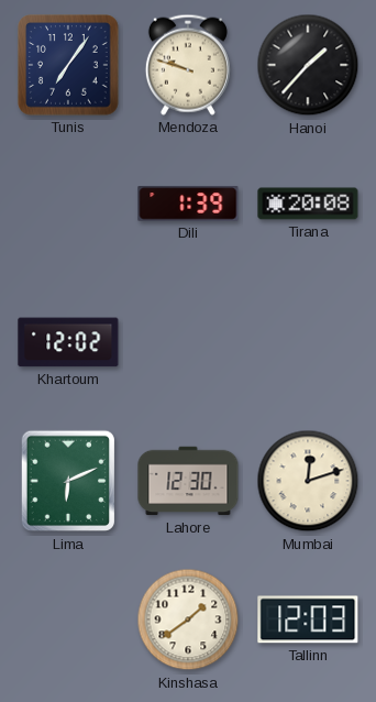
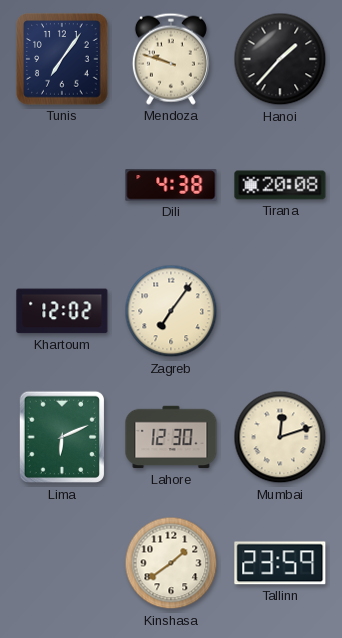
Dili: 1:39 -> 4:38 (171, 185)
Zagreb: none -> 7:06 (171, 311)
Tallinn: 12:03 -> 23:59 (280, 563)
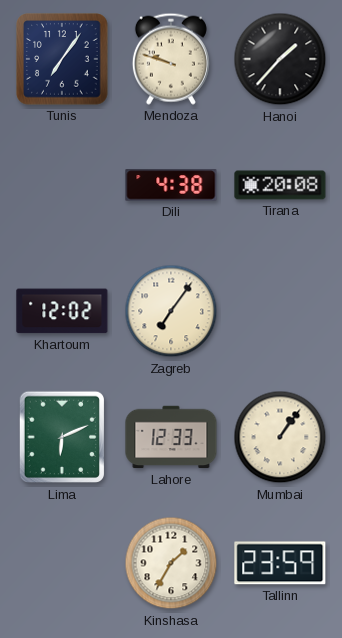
Lahore: 12:30 -> 12:33 (171, 437)
Mumbai: 12:12 -> 1:06 (280, 437)
Kinshasa: 1:39 -> 1:35 (171, 563)
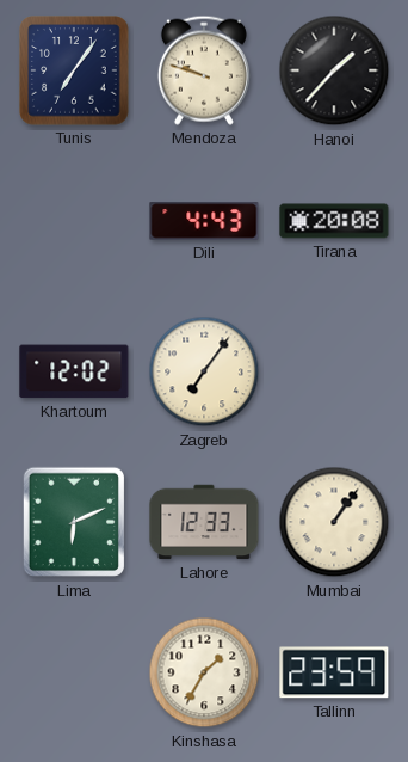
Dili: 4:38 -> 4:43 (204, 221)
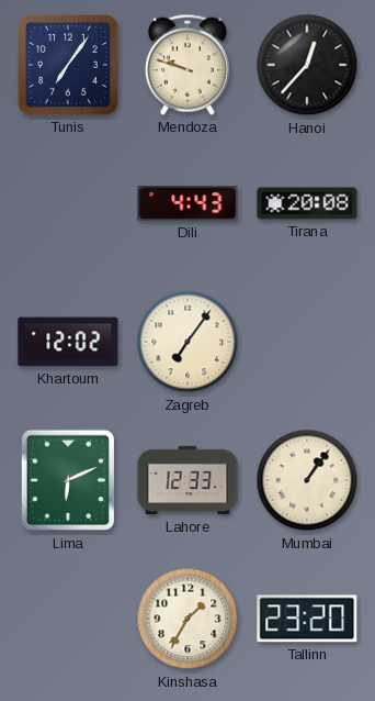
Hanoi: 1:37 -> 12:37 (307, 65)
Tallinn: 23:59 -> 23:20 (307, 619)
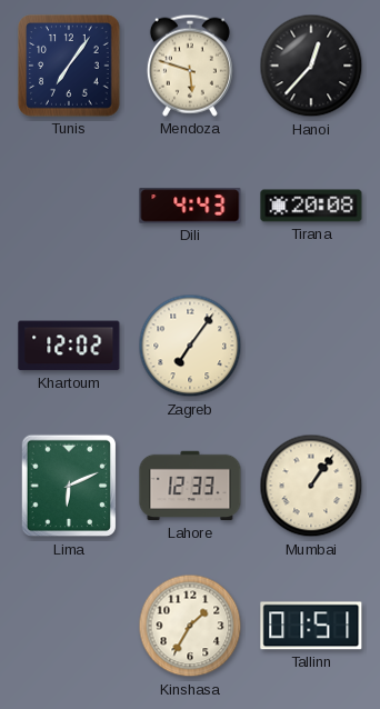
Mendoza: 9:48 -> 5:48 (190, 66)
Tallinn: 23:20 -> 01:51 (311, 626)
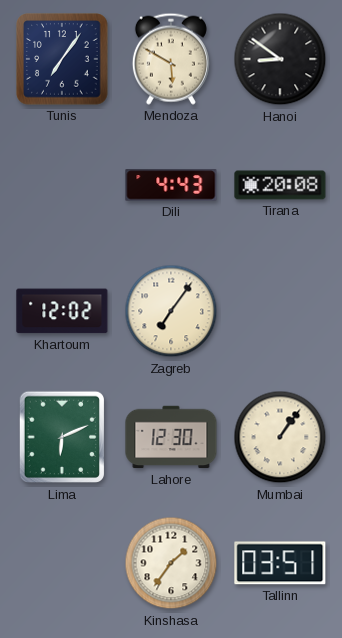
Mendoza: 5:48 -> 5:50 (171, 59)
Hanoi: 12:37 -> 8:51 (280, 59)
Lahore: 12:33 -> 12:30 (171, 437)
Kinshasa: 1:35 -> 1:36 (171, 563)
Tallinn: 01:51 -> 03:51 (280, 563)
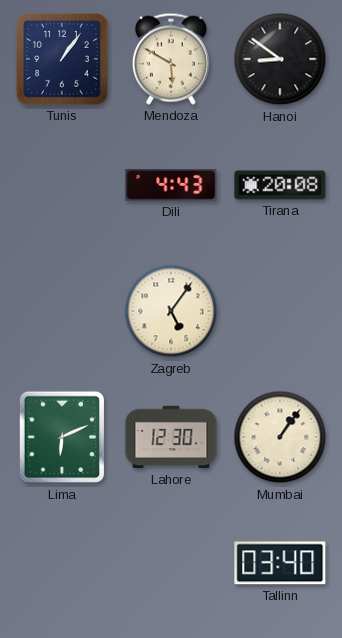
Tunis: 7:06 -> 1:06 (62, 59)
Khartoum: 12:02 -> none (62, 311)
Zagreb: 7:06 -> 5:06 (171, 311)
Kinshasa: 1:36 -> none (171, 563)
Tallinn: 03:51 -> 03:40 (280, 563)
